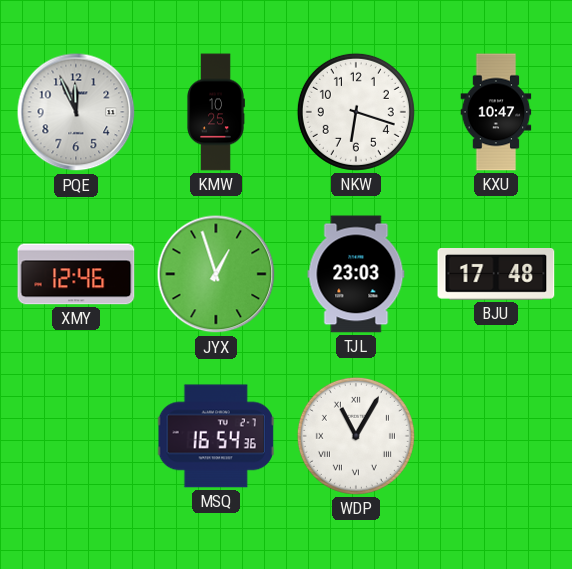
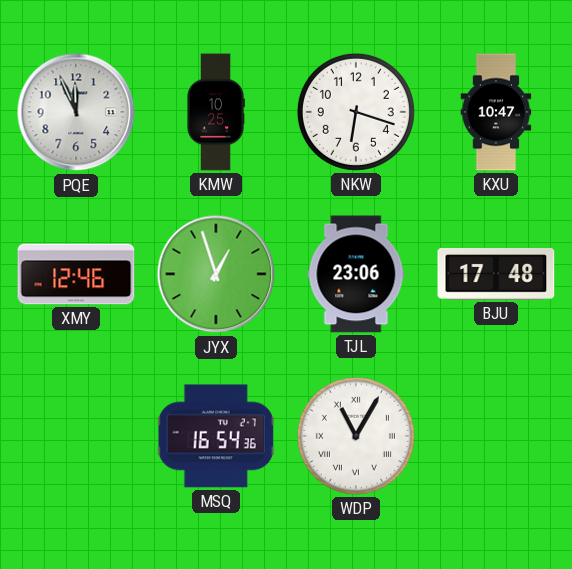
TJL: 23:03 -> 23:06 (356, 274)
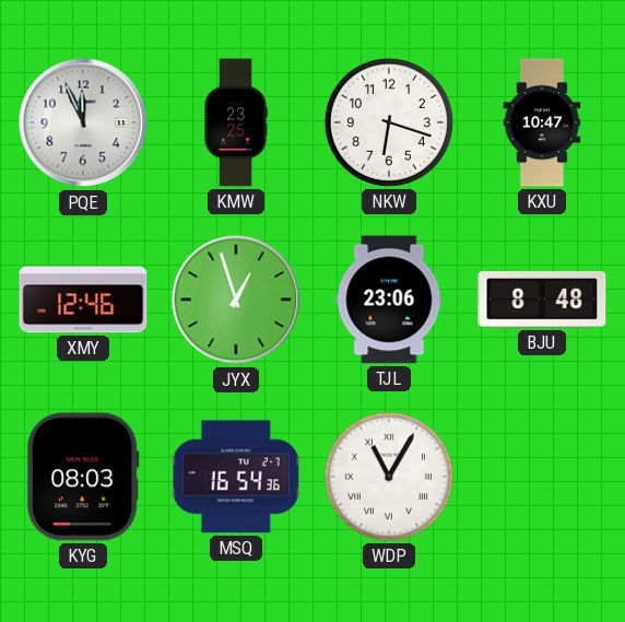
KMW: 10:25 -> 23:25 (236, 122)
BJU: 17:48 -> 8:48 (542, 301)
KYG: none -> 08:03 (83, 477)
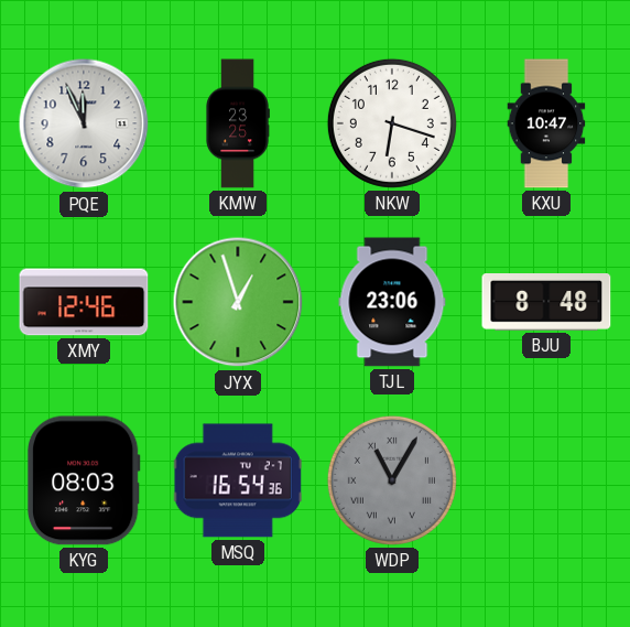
WDP dial: white -> grey (392, 480)
